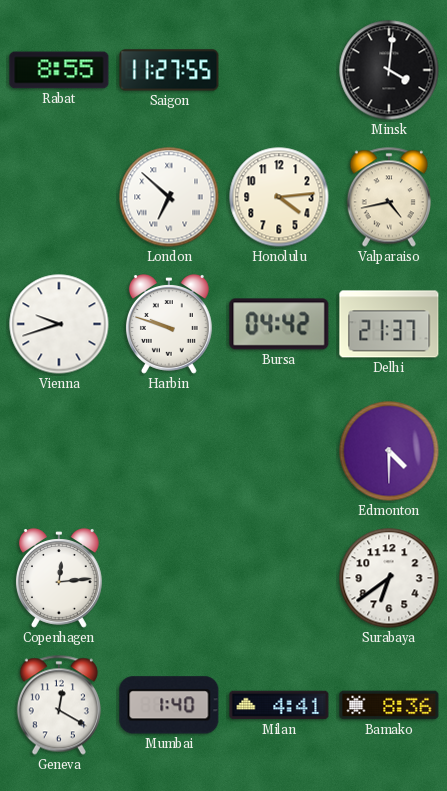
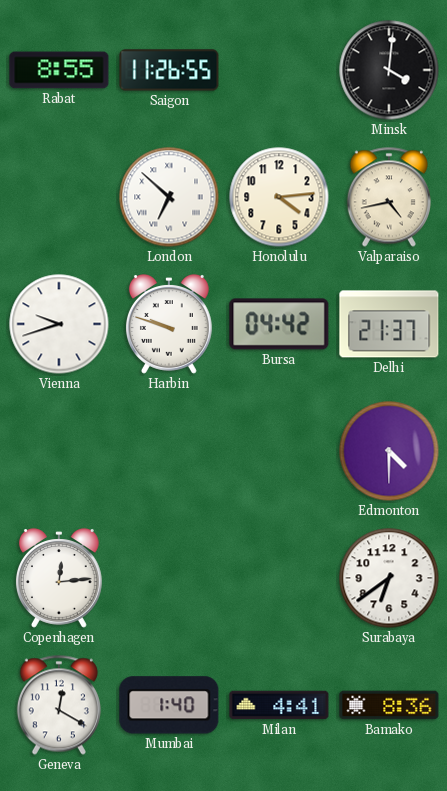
Saigon: 11:27 -> 11:26 (169, 70)
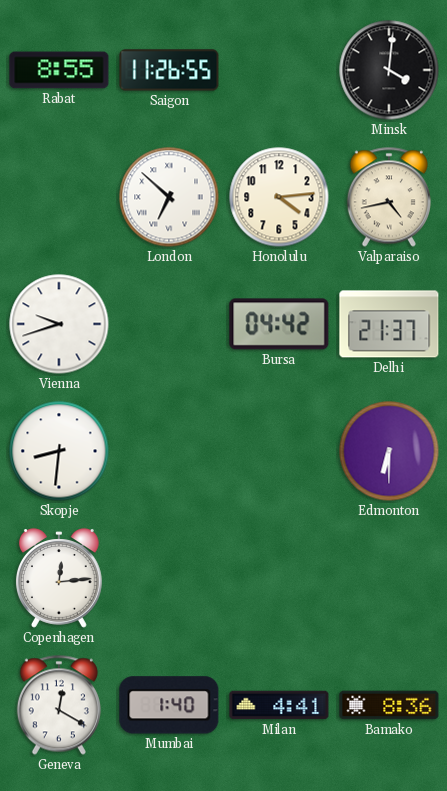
Harbin: 9:48 -> none (169, 324)
Skopje: none -> 8:31 (59, 451)
Edmonton: 4:30 -> 6:30 (389, 451)
Surabaya: 6:39 -> none (389, 578)
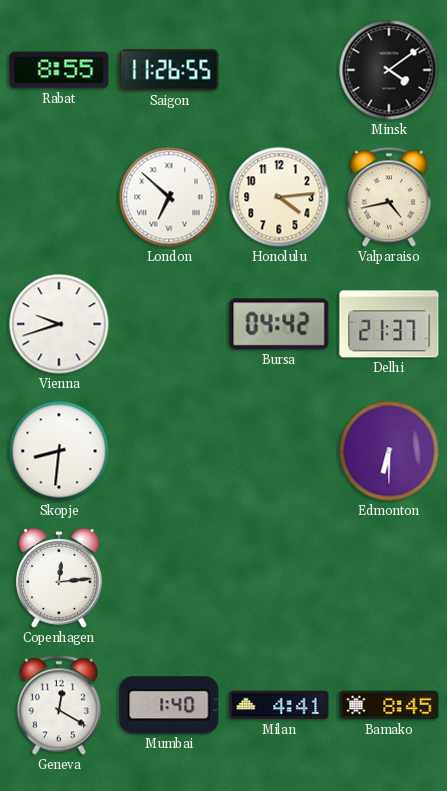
Minsk: 4:01 -> 4:09 (389, 70)
Bamako: 8:36 -> 8:45 (389, 705)
